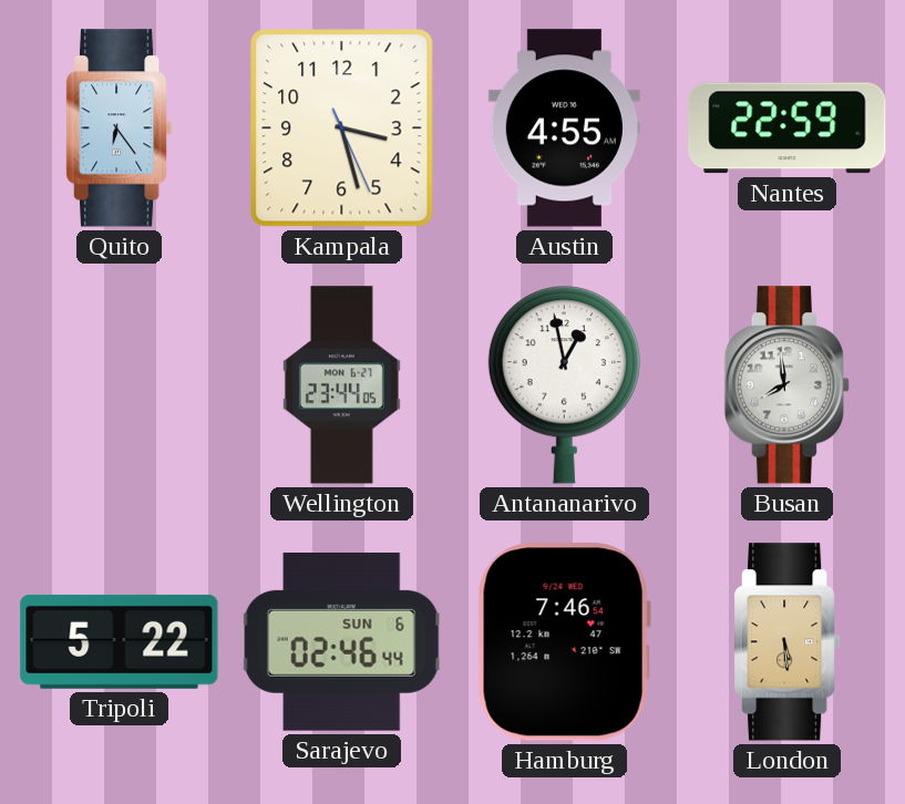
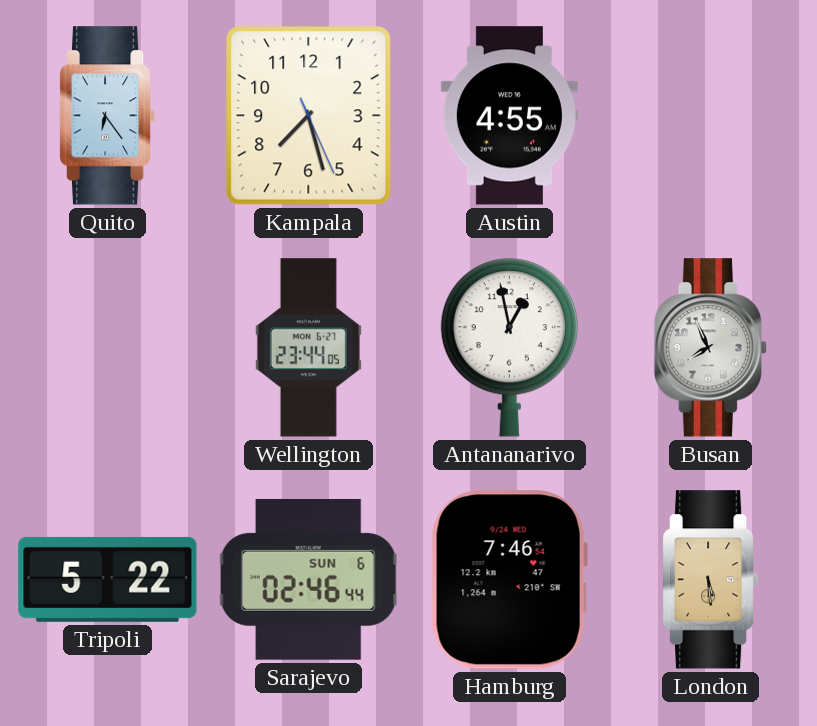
Kampala: 3:27 -> 7:27 (309, 116)
Nantes: 22:59 -> none (788, 128)
Busan: 7:59 -> 7:56 (710, 348)
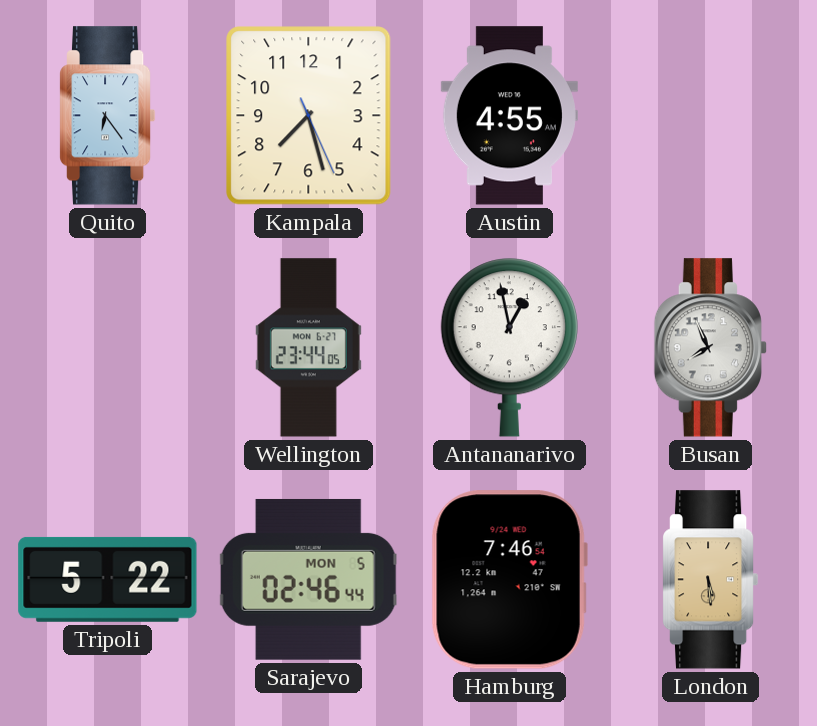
Sarajevo date: SUN 6 -> MON 5 (308, 579)
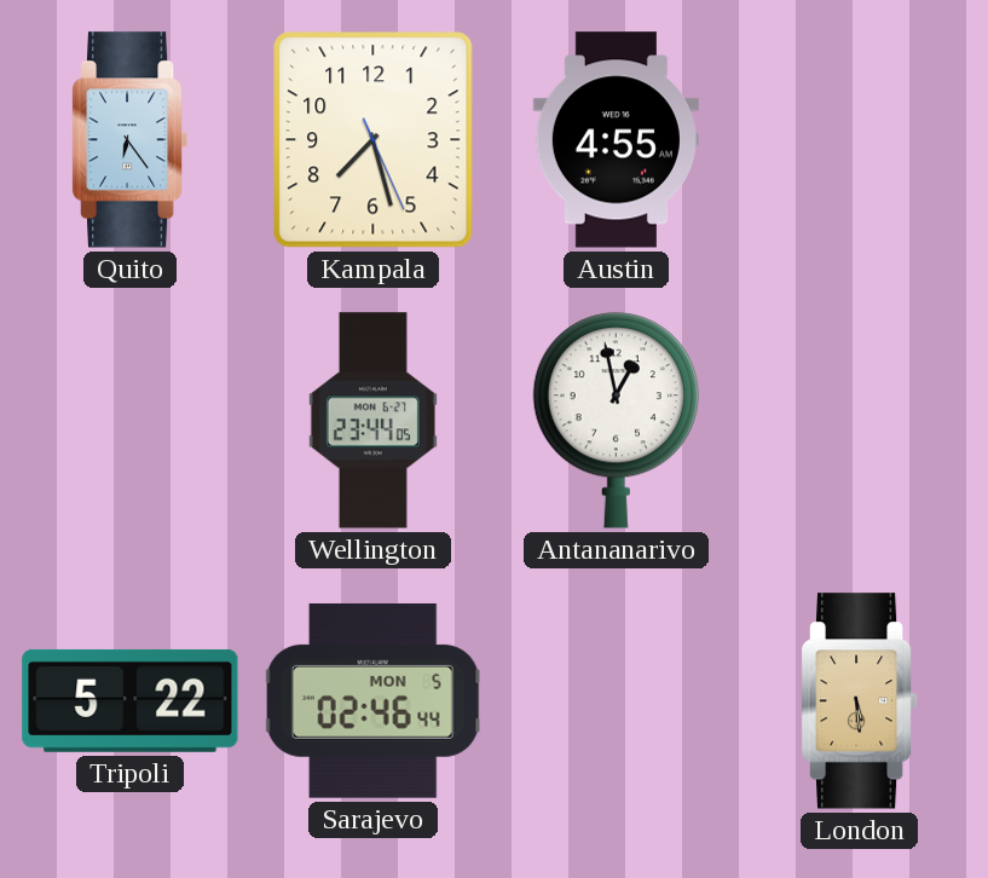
Busan: 7:56 -> none (710, 348)
Hamburg: 7:46 -> none (509, 580)
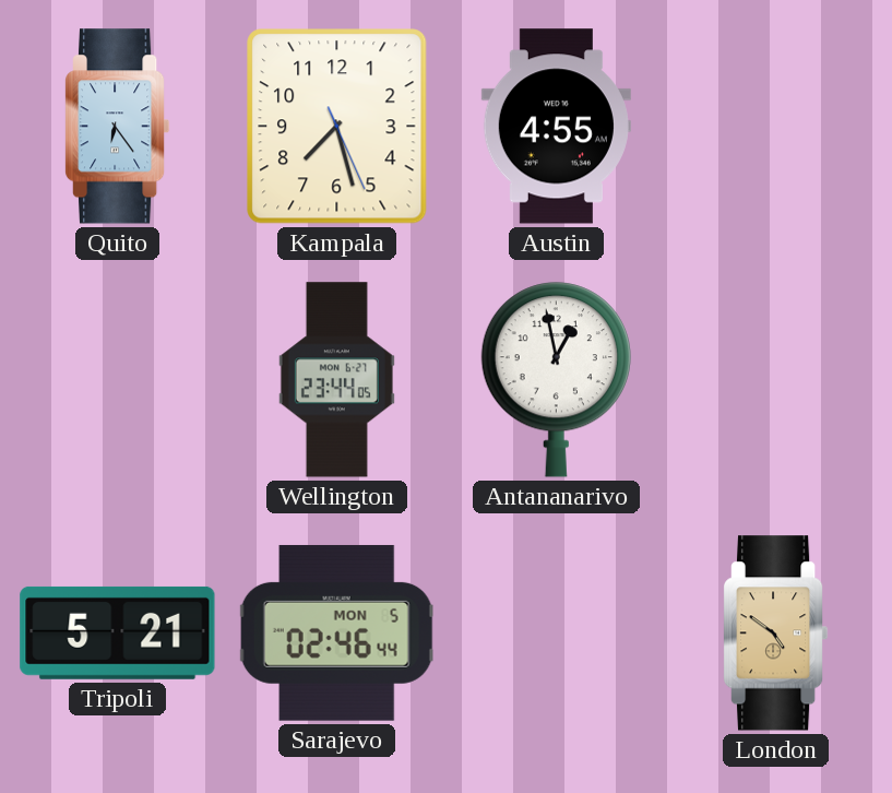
Tripoli: 5:22 -> 5:21 (118, 632)
London: 5:29 -> 4:51 (776, 634)
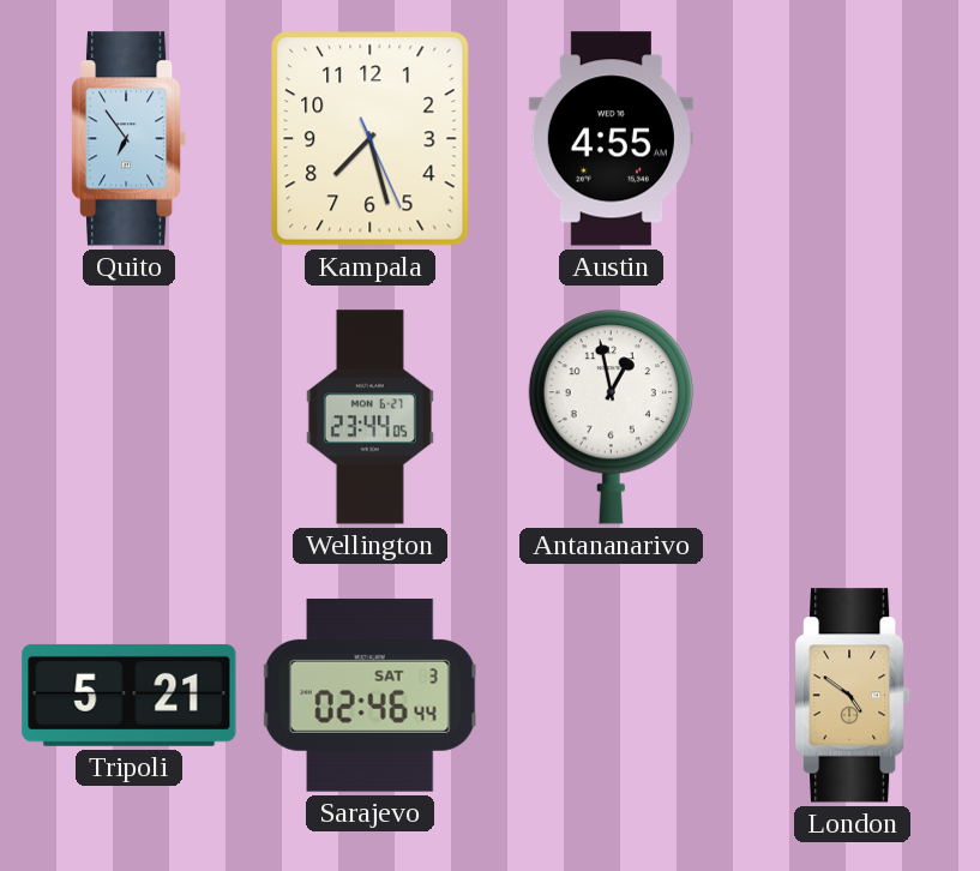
Quito: 6:24 -> 6:54 (130, 139)
Sarajevo date: MON 5 -> SAT 3 (369, 695)
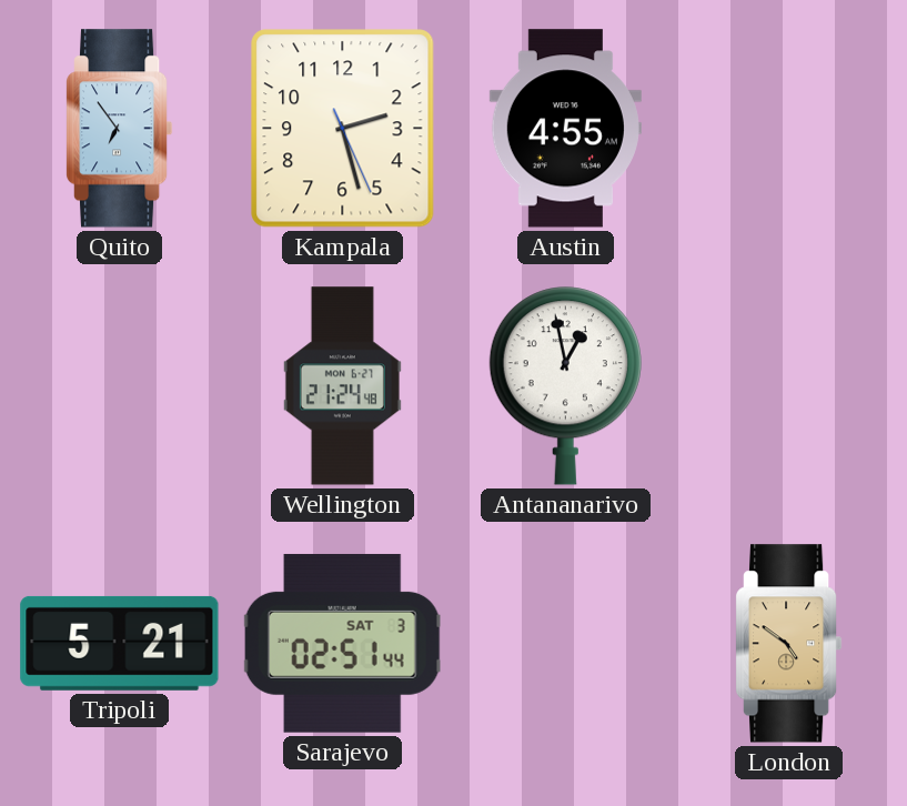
Kampala: 7:27 -> 2:27 (343, 129)
Wellington: 23:44 -> 21:24 (342, 386)
Sarajevo: 02:46 -> 02:51 (342, 643)
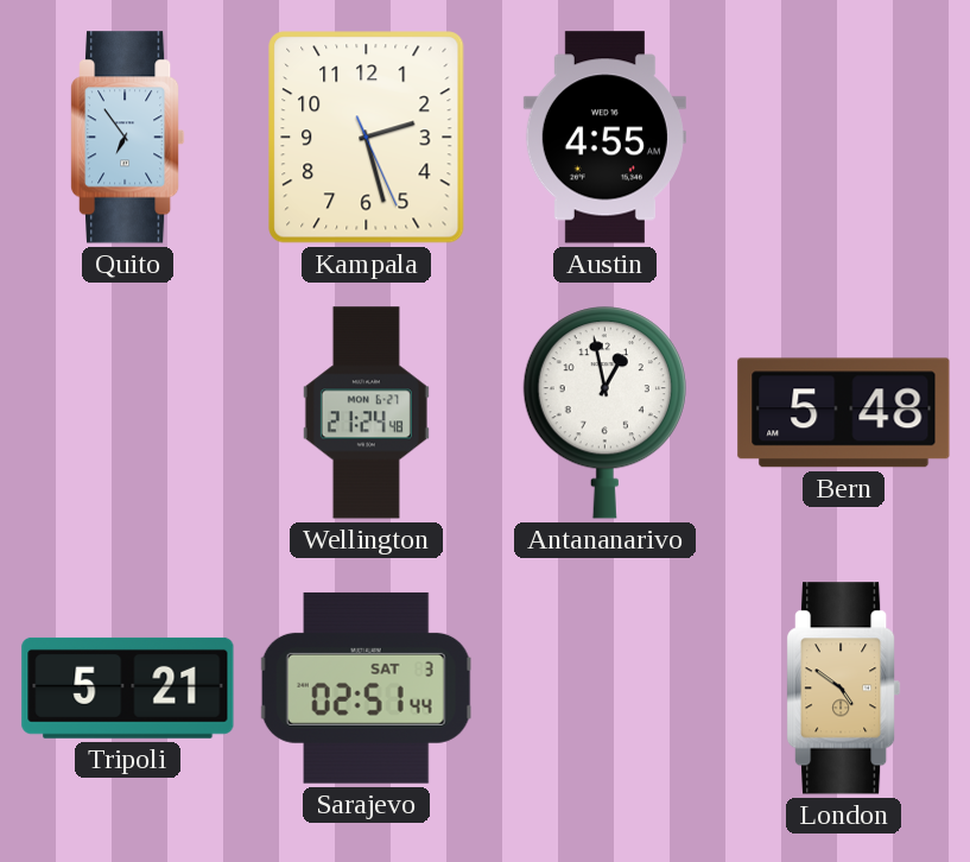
Bern: none -> 5:48 (844, 413)
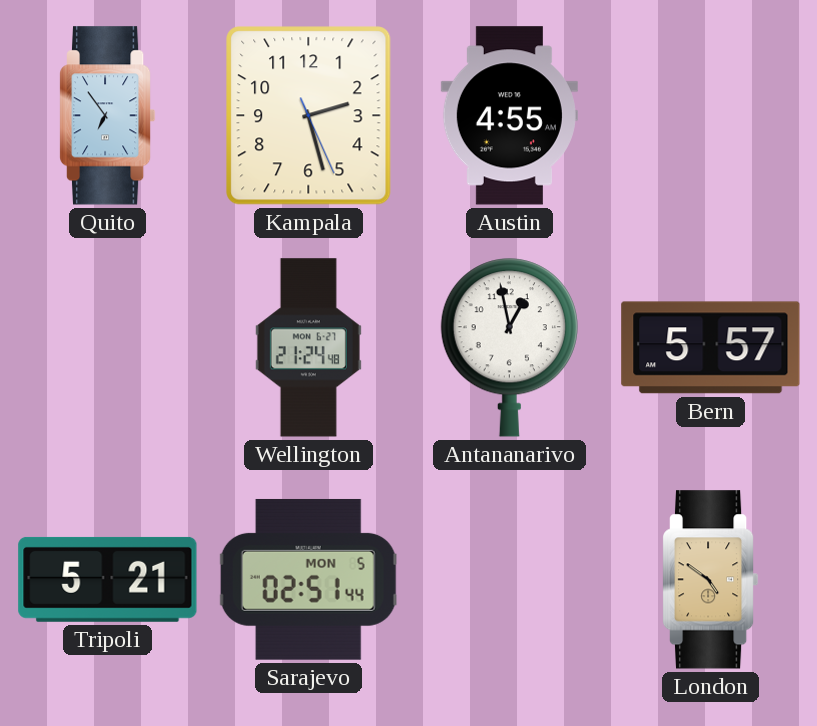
Bern: 5:48 -> 5:57 (711, 348)
Sarajevo date: SAT 3 -> MON 5 (308, 579)
